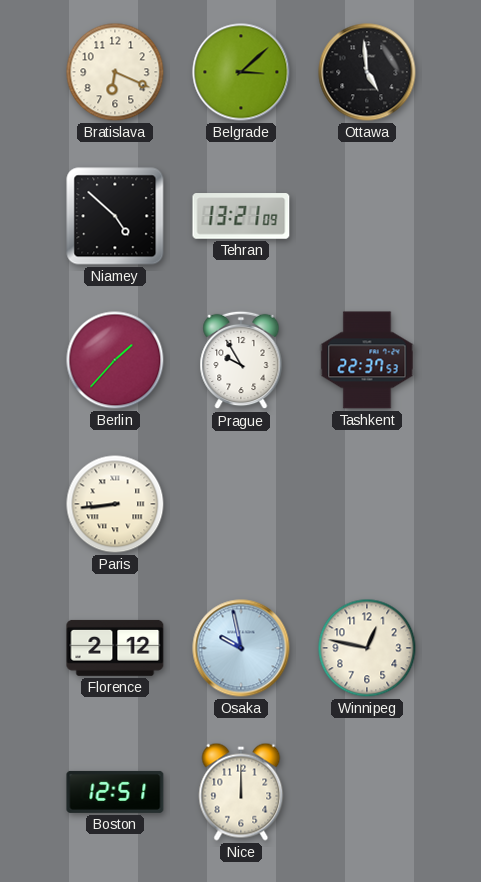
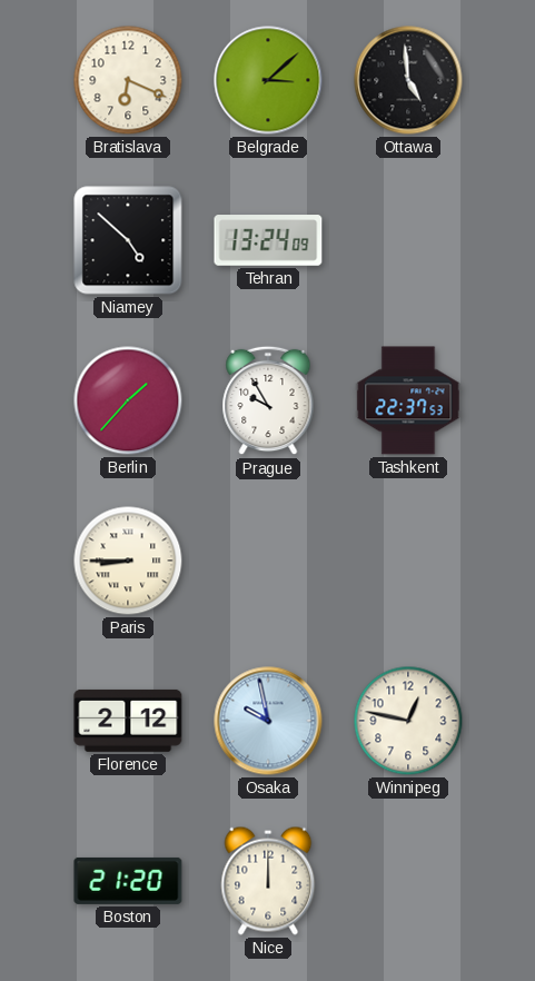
Tehran: 13:21 -> 13:24 (268, 240)
Paris: 8:44 -> 8:45 (128, 561)
Boston: 12:51 -> 21:20 (128, 881)
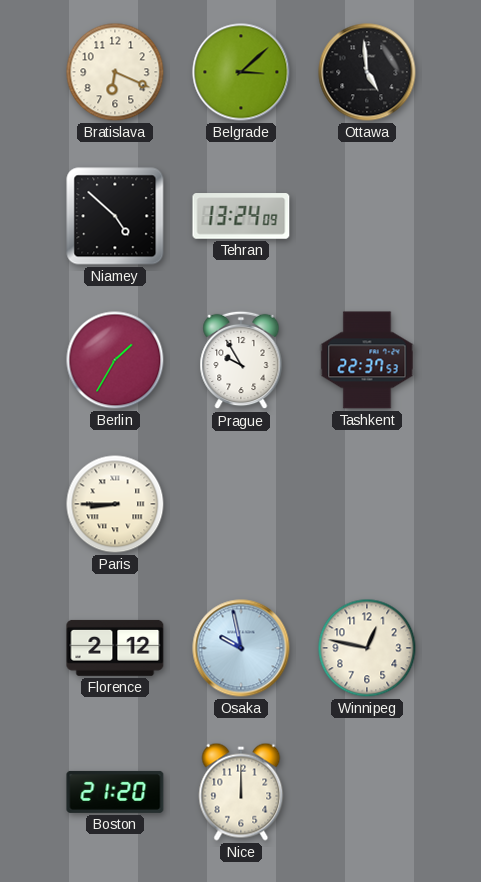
Berlin: 1:37 -> 1:35 (115, 360)
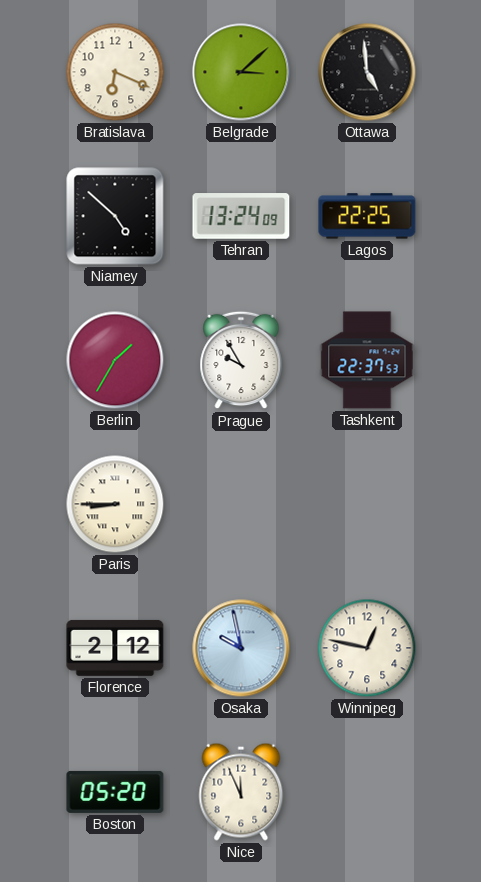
Lagos: none -> 22:25 (367, 216)
Boston: 21:20 -> 05:20 (115, 792)
Nice: 12:00 -> 11:56 (241, 792)
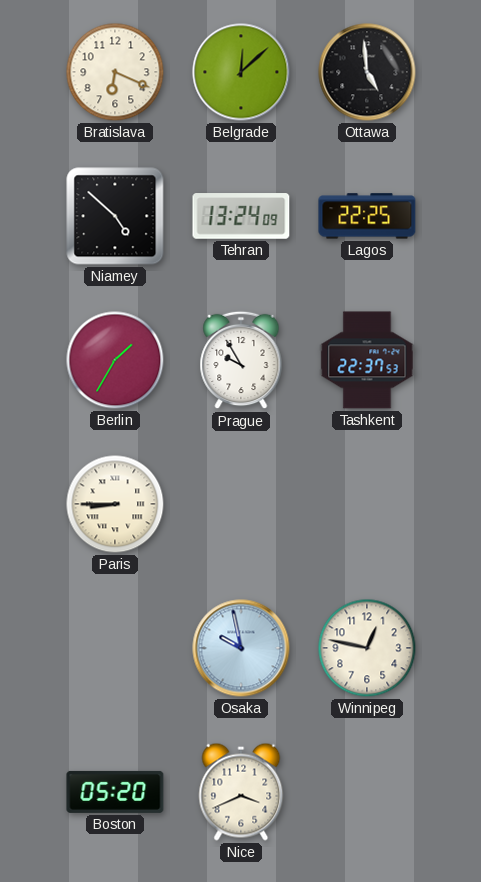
Belgrade: 3:08 -> 12:08 (241, 72)
Florence: 2:12 -> none (115, 648)
Nice: 11:56 -> 3:41 (241, 792)
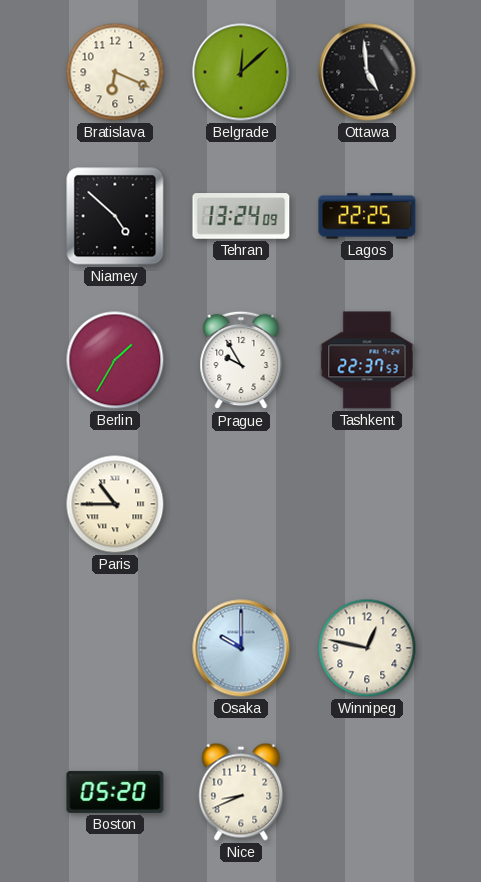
Paris: 8:45 -> 10:45 (115, 504)
Osaka: 9:58 -> 10:00 (241, 648)
Nice: 3:41 -> 8:41 (241, 792)
